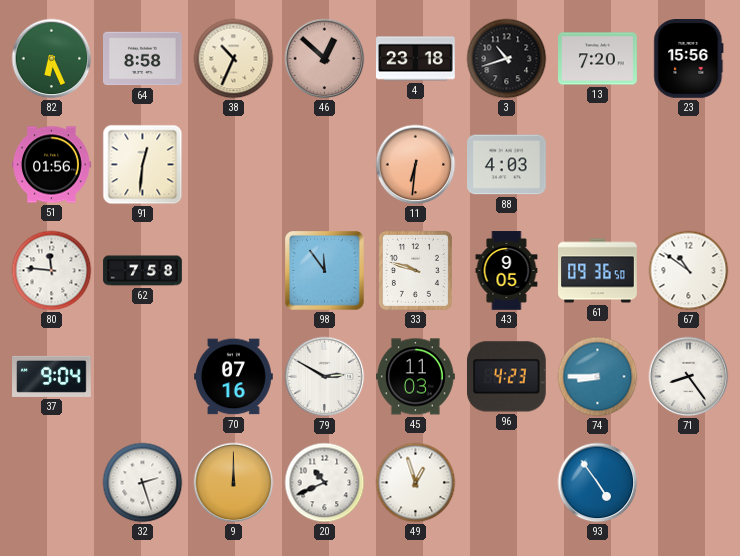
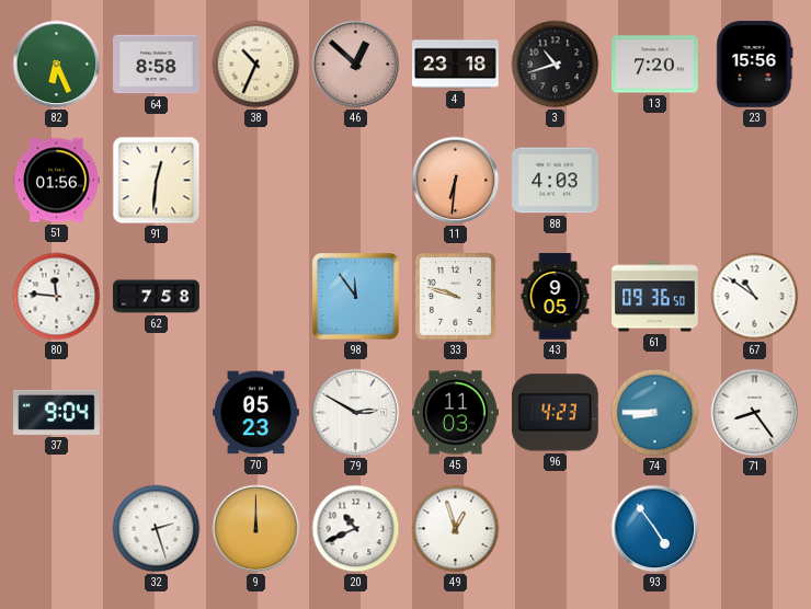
70: 07:16 -> 05:23 (256, 413)
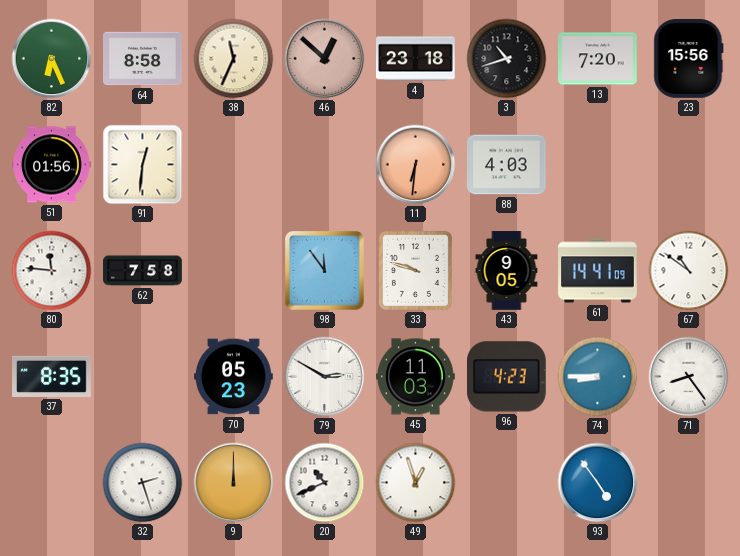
38: 10:34 -> 11:34 (234, 59)
61: 09:36 -> 14:41 (598, 271)
37: 9:04 -> 8:35 (52, 376)
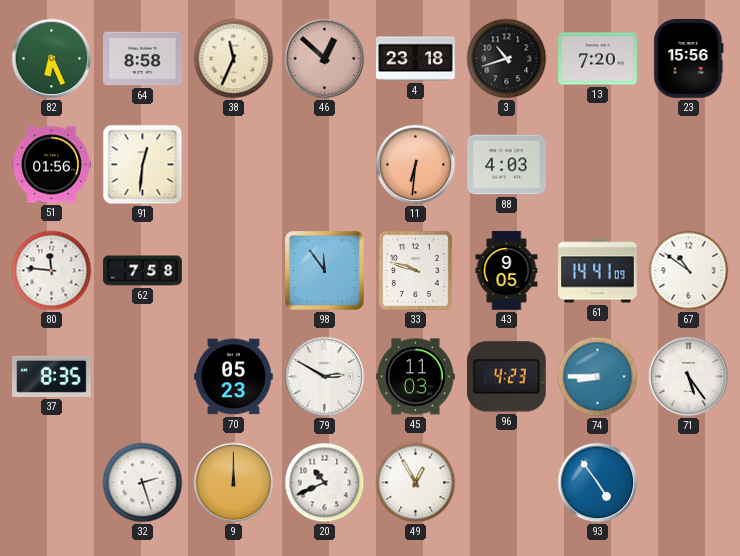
71: 8:24 -> 5:24 (689, 377)
49: 12:57 -> 12:55 (416, 483)
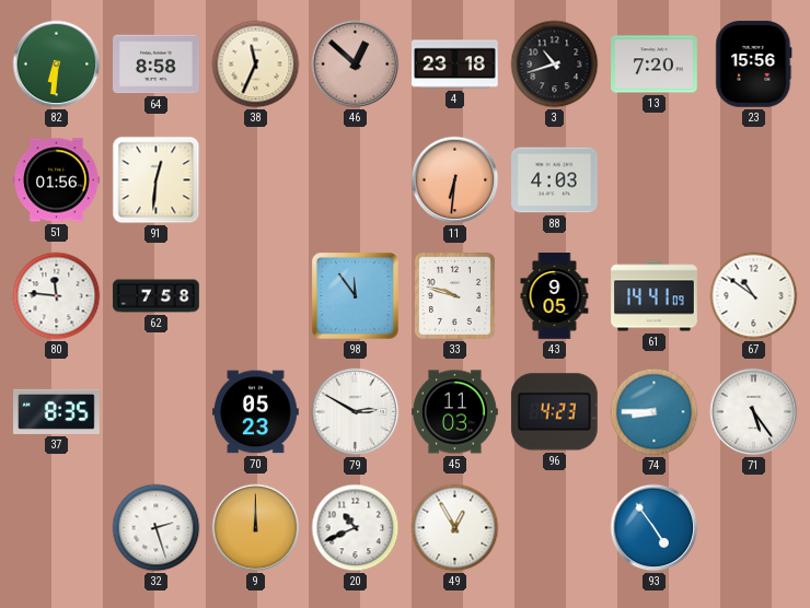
82: 6:26 -> 6:31 (57, 65)
